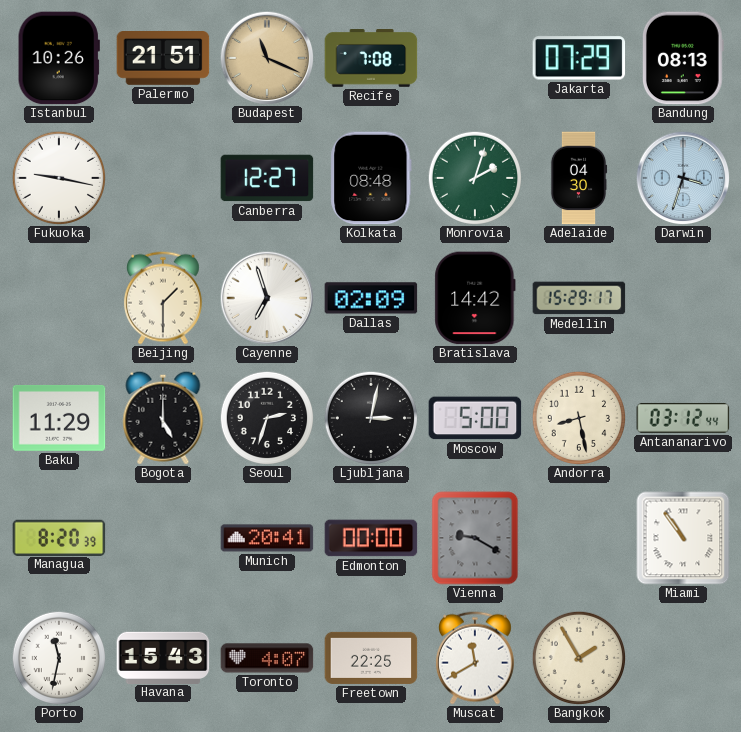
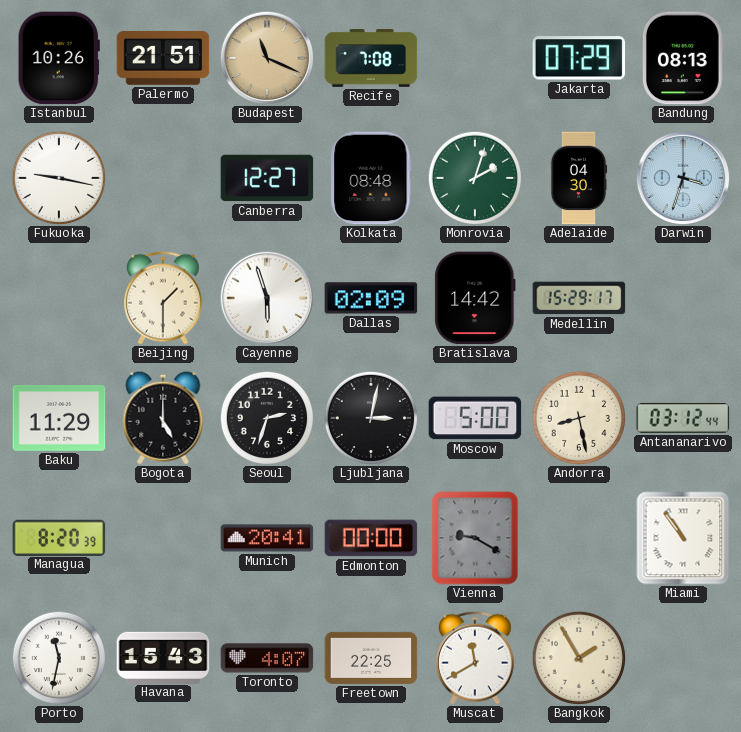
Cayenne: 6:57 -> 5:57 (267, 298)
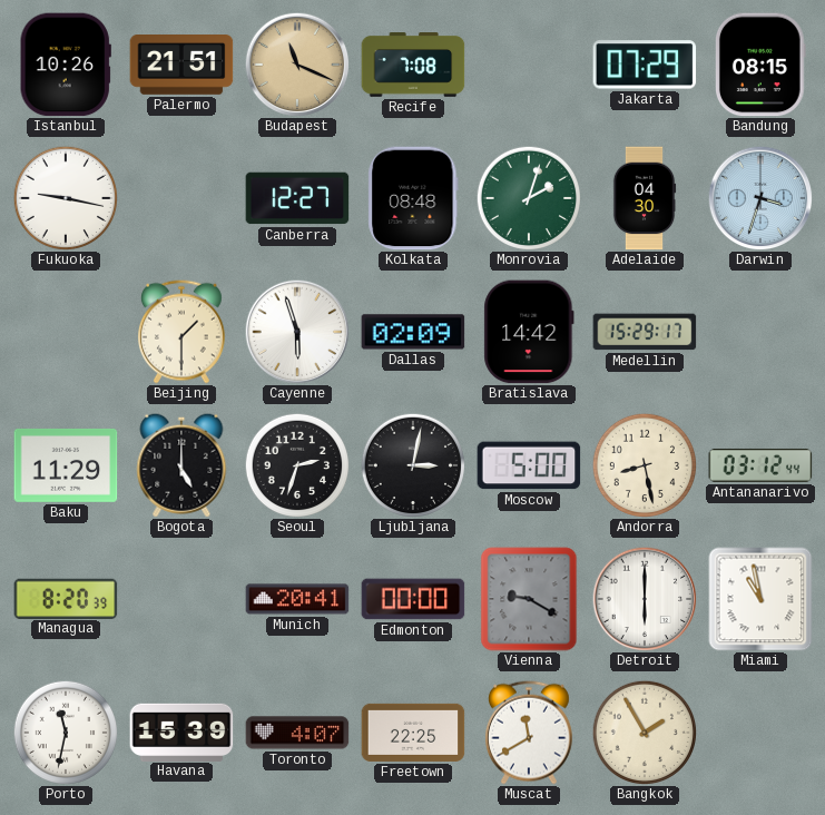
Bandung: 08:13 -> 08:15 (760, 65)
Detroit: none -> 6:00 (645, 599)
Miami: 10:54 -> 10:58 (760, 599)
Havana: 15:43 -> 15:39 (181, 731)
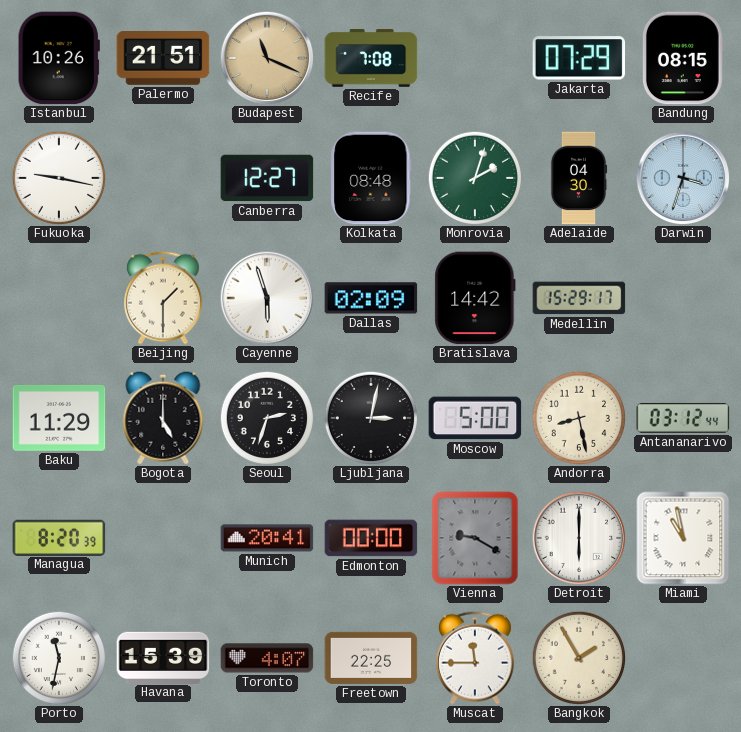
Muscat: 11:40 -> 11:45 (475, 658)
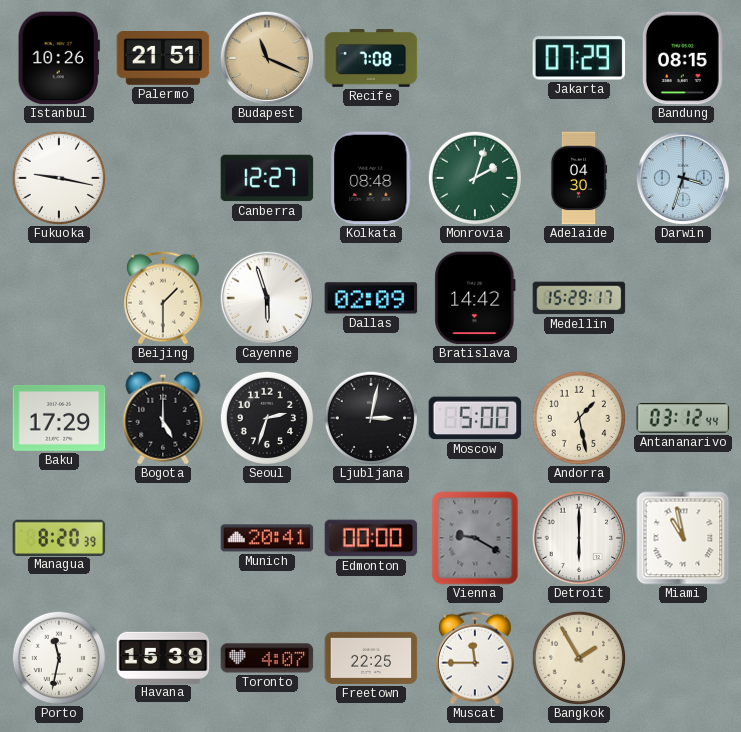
Baku: 11:29 -> 17:29 (59, 418)
Andorra: 8:28 -> 1:28 (578, 417)
